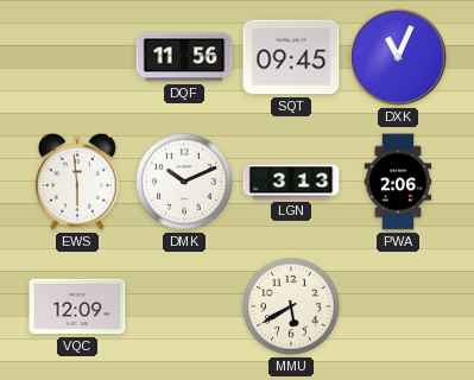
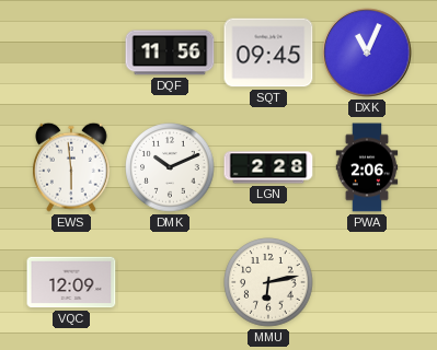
LGN: 3:13 -> 2:28 (268, 167)
MMU: 5:40 -> 6:13 (268, 282)
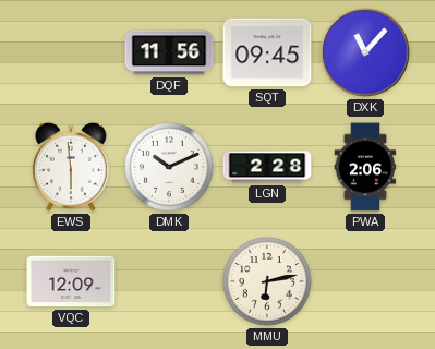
DXK: 11:04 -> 11:07 (365, 52)
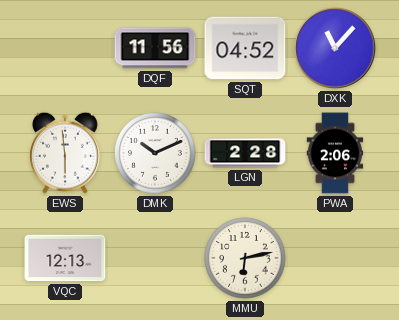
SQT: 09:45 -> 04:52 (245, 48)
VQC: 12:09 -> 12:13 (65, 258)
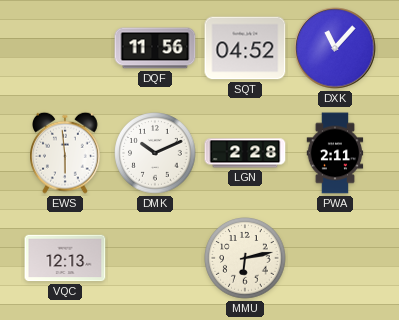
PWA: 2:06 -> 2:11 (335, 153)
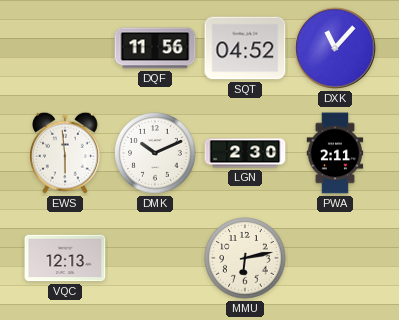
LGN: 2:28 -> 2:30 (245, 153)
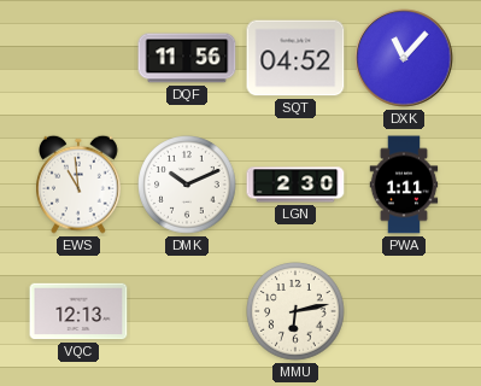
EWS: 5:59 -> 10:59 (80, 185)
PWA: 2:11 -> 1:11 (404, 185)
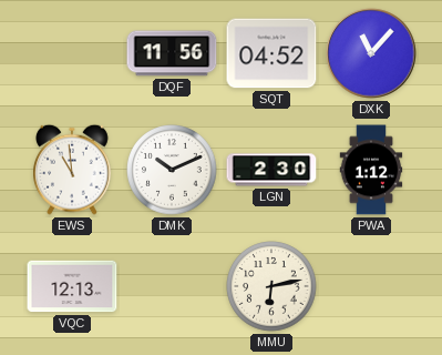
PWA: 1:11 -> 1:12 (371, 170)
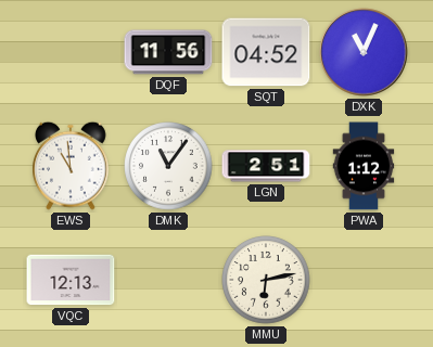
DXK: 11:07 -> 11:04 (364, 52)
DMK: 10:11 -> 11:06 (168, 166)
LGN: 2:30 -> 2:51 (266, 166)
